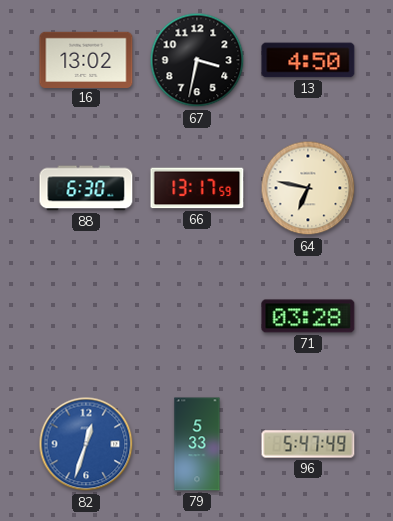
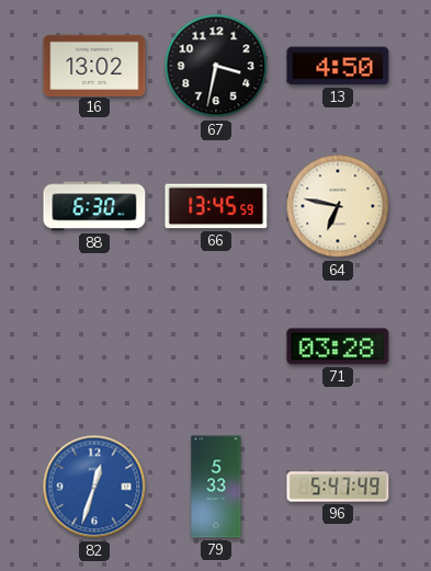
66: 13:17 -> 13:45 (216, 206)
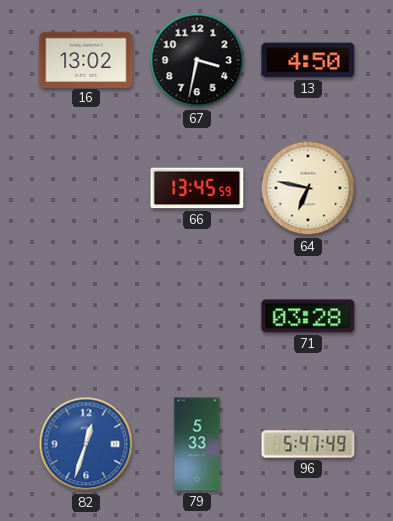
88: 6:30 -> none (94, 206)
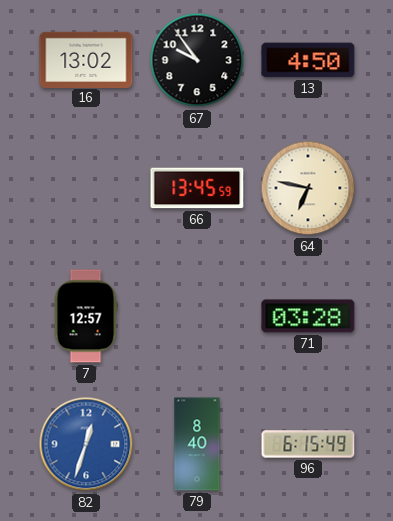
67: 3:32 -> 9:54 (197, 60)
7: none -> 12:57 (86, 316)
79: 5:33 -> 8:40 (197, 444)
96: 5:47 -> 6:15 (308, 444)
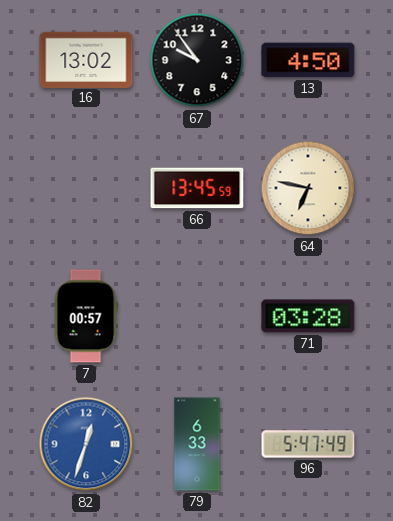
7: 12:57 -> 00:57 (86, 316)
79: 8:40 -> 6:33 (197, 444)
96: 6:15 -> 5:47 (308, 444)
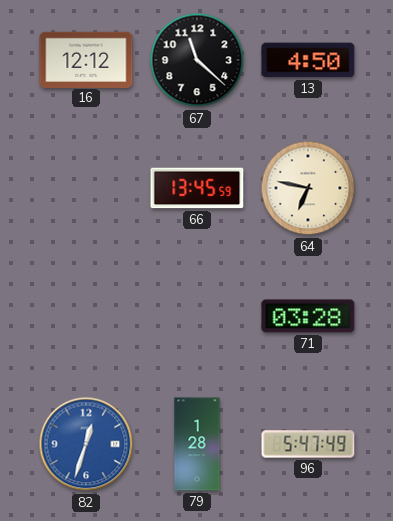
16: 13:02 -> 12:12 (86, 59)
67: 9:54 -> 11:22 (197, 60)
7: 00:57 -> none (86, 316)
79: 6:33 -> 1:28 (197, 444)
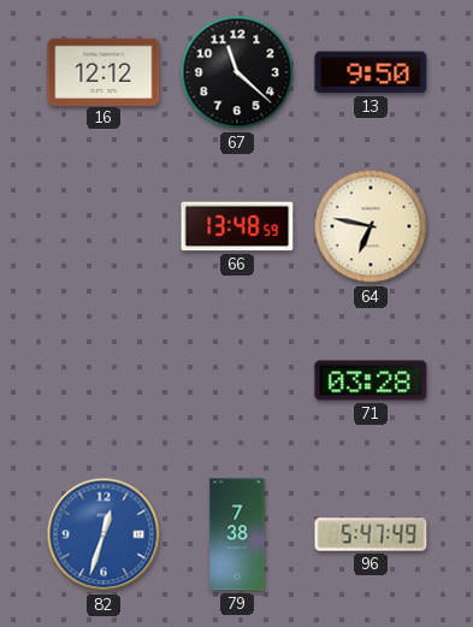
13: 4:50 -> 9:50 (371, 72)
66: 13:45 -> 13:48 (237, 226)
79: 1:28 -> 7:38 (237, 534)
